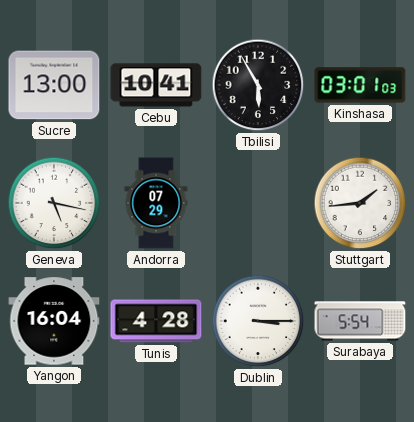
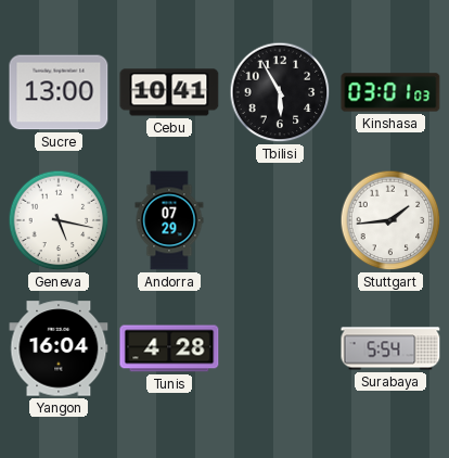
Dublin: 3:15 -> none (258, 321)
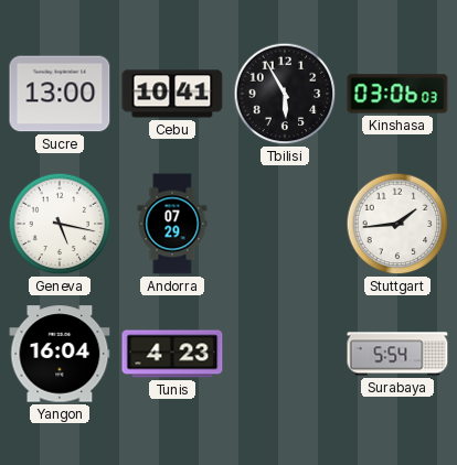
Kinshasa: 03:01 -> 03:06 (397, 94)
Tunis: 4:28 -> 4:23 (172, 354)
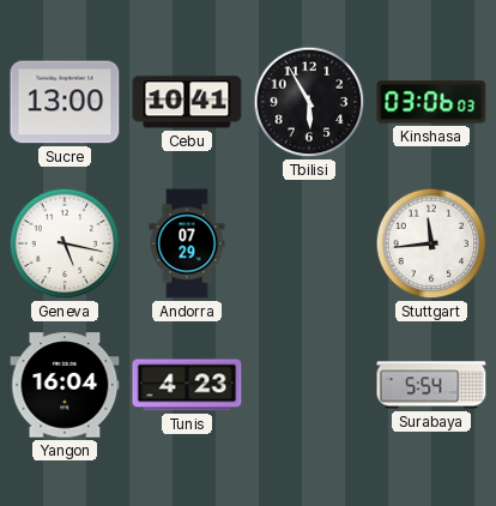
Stuttgart: 1:44 -> 11:44 (431, 243)
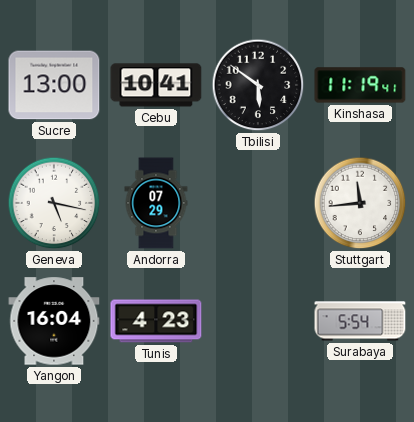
Tbilisi: 5:55 -> 5:51 (258, 85)
Kinshasa: 03:06 -> 11:19 (360, 85)
